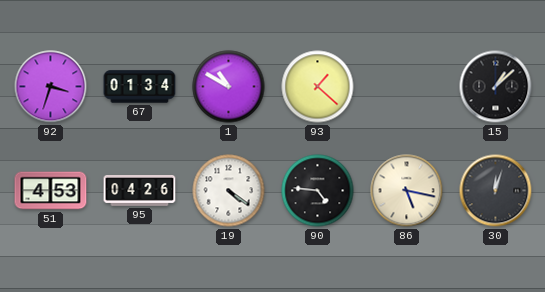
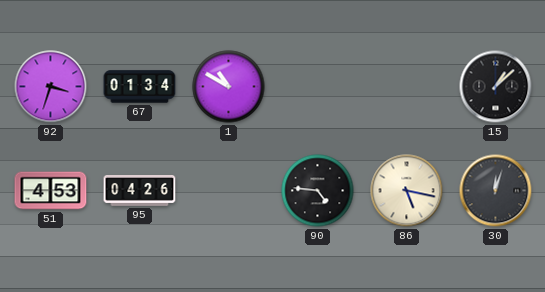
93: 1:22 -> none (318, 87)
19: 4:21 -> none (229, 191)
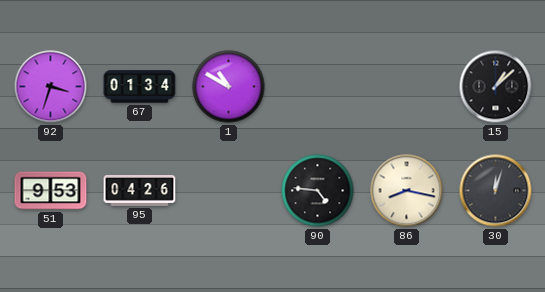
51: 4:53 -> 9:53 (51, 191)
86: 5:17 -> 8:17 (407, 191)
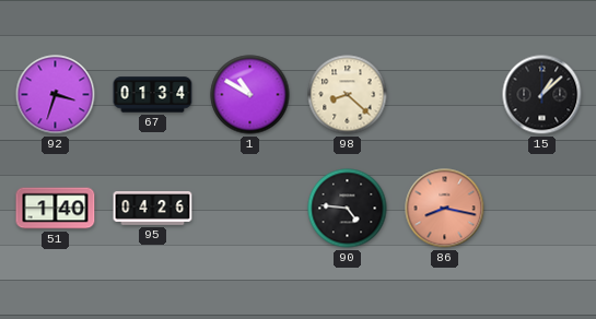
98: none -> 8:22 (348, 95)
51: 9:53 -> 1:40 (56, 209)
86 dial: cream -> salmon (445, 209)
30: 12:03 -> none (496, 191)
